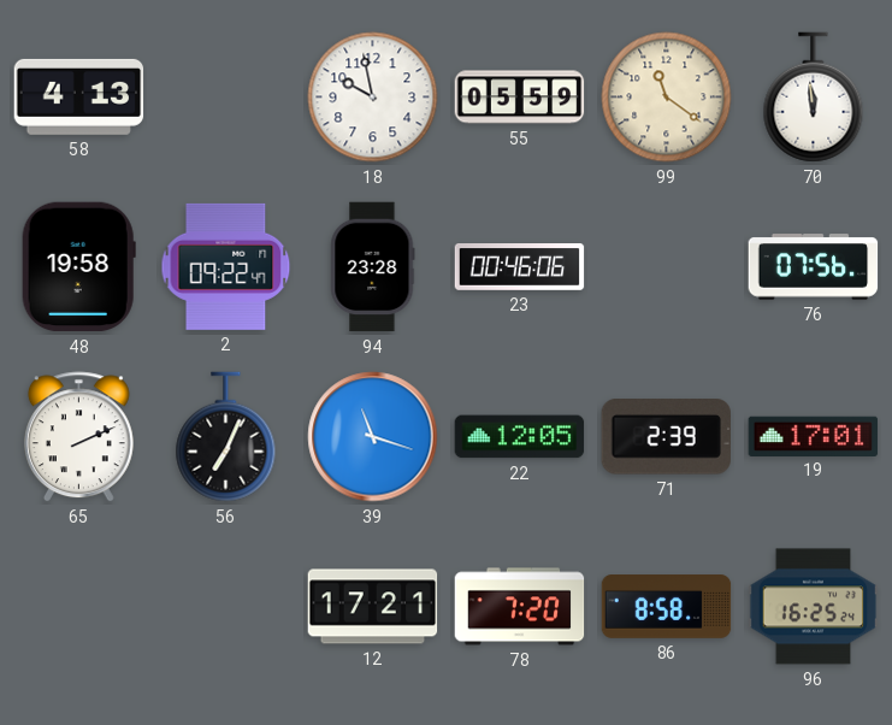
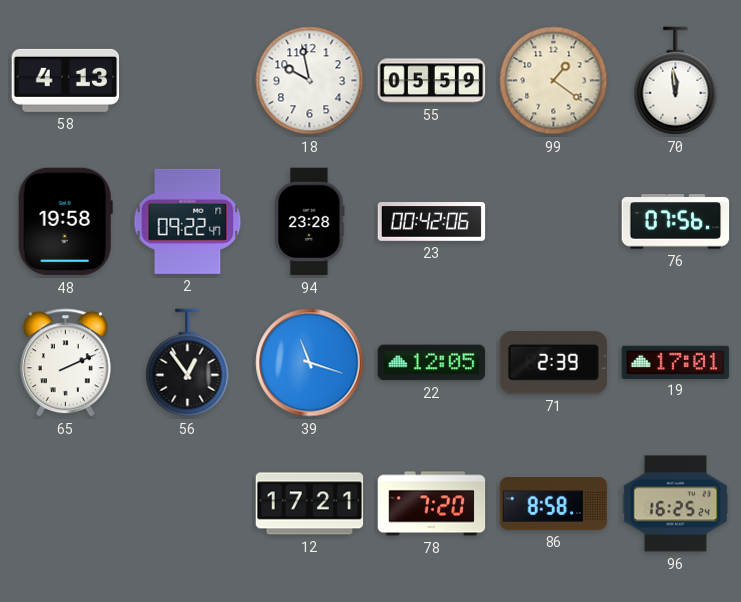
99: 11:21 -> 1:21 (554, 81)
23: 00:46 -> 00:42 (432, 222)
56: 7:04 -> 12:54 (188, 363)
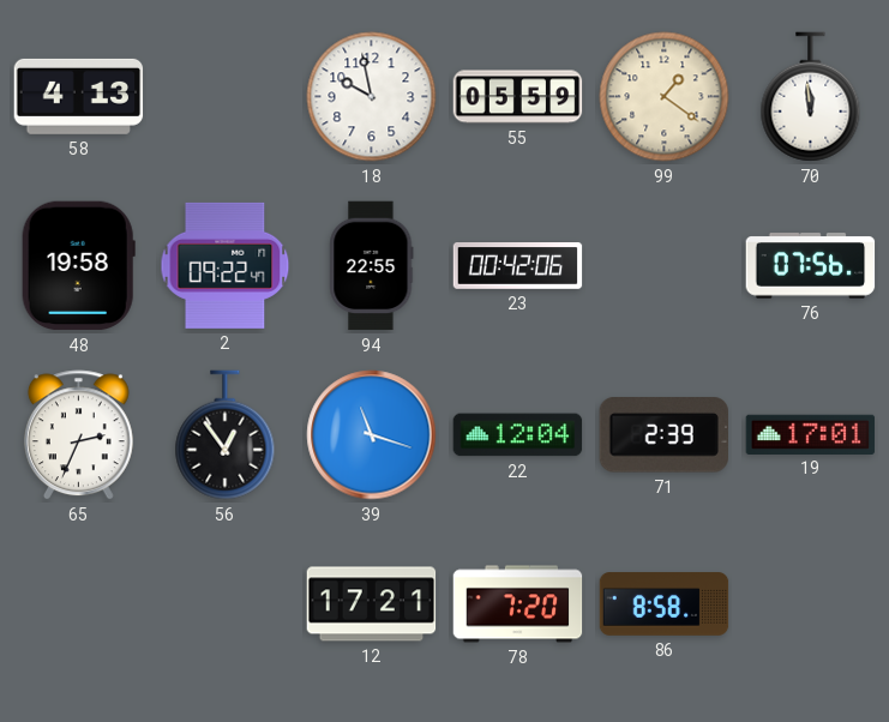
94: 23:28 -> 22:55 (372, 266)
65: 2:11 -> 2:34 (78, 435)
22: 12:05 -> 12:04 (518, 435)
96: 16:25 -> none (676, 504)
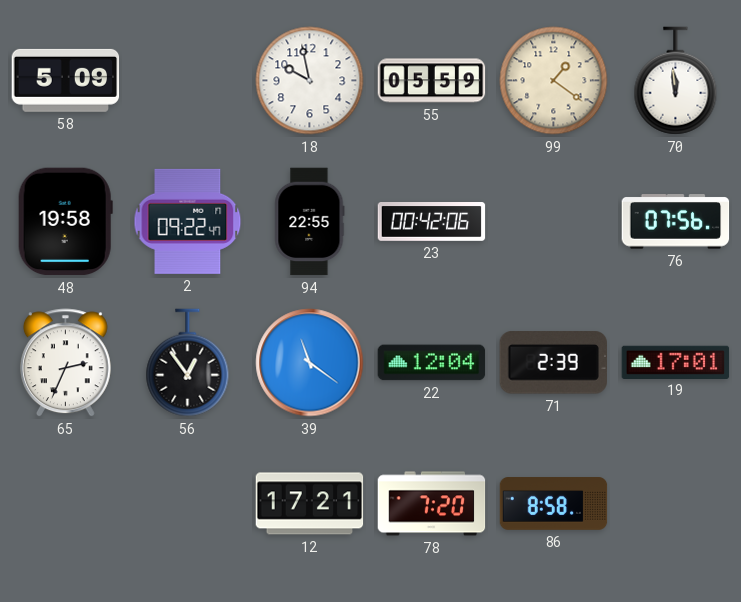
58: 4:13 -> 5:09 (66, 80)
39: 11:18 -> 11:21 (310, 363)
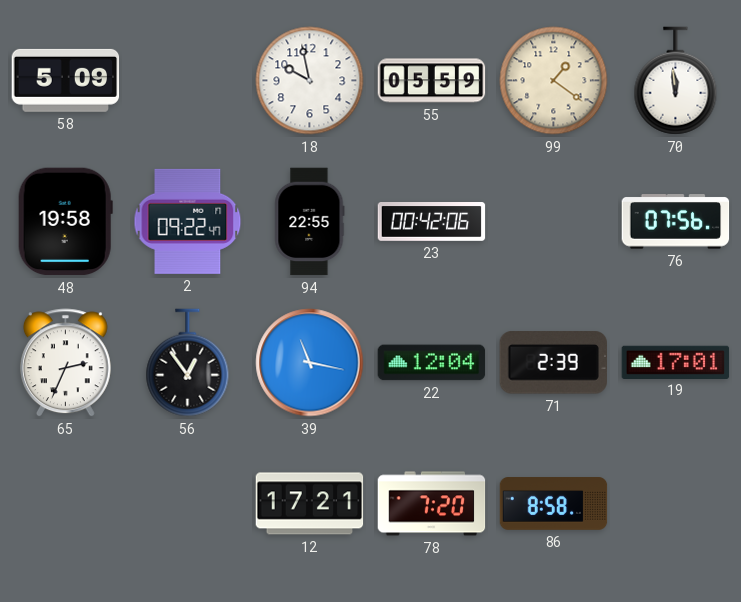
39: 11:21 -> 11:17 (310, 363)
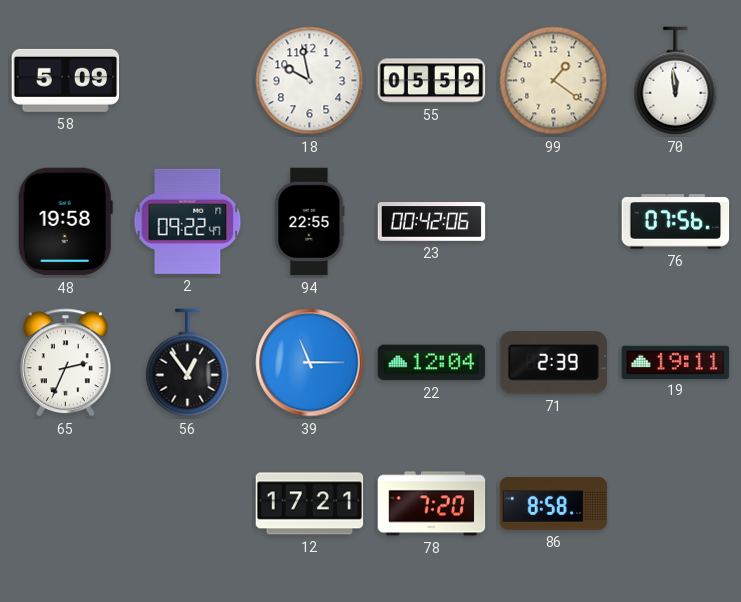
39: 11:17 -> 11:15 (310, 363)
19: 17:01 -> 19:11 (676, 362)
